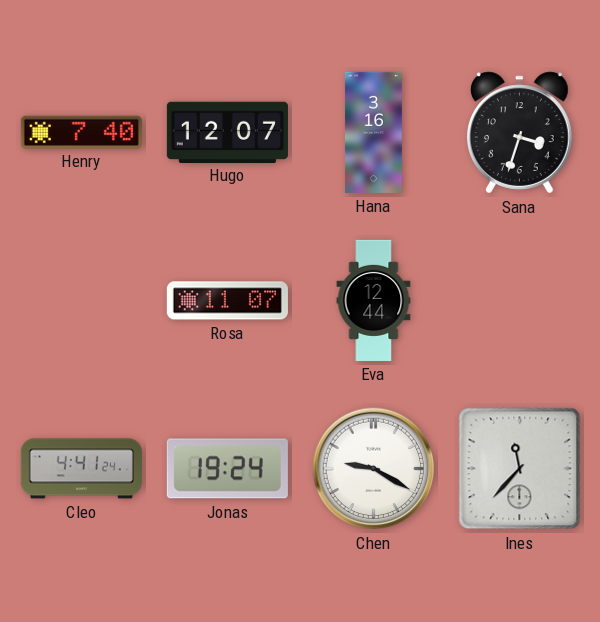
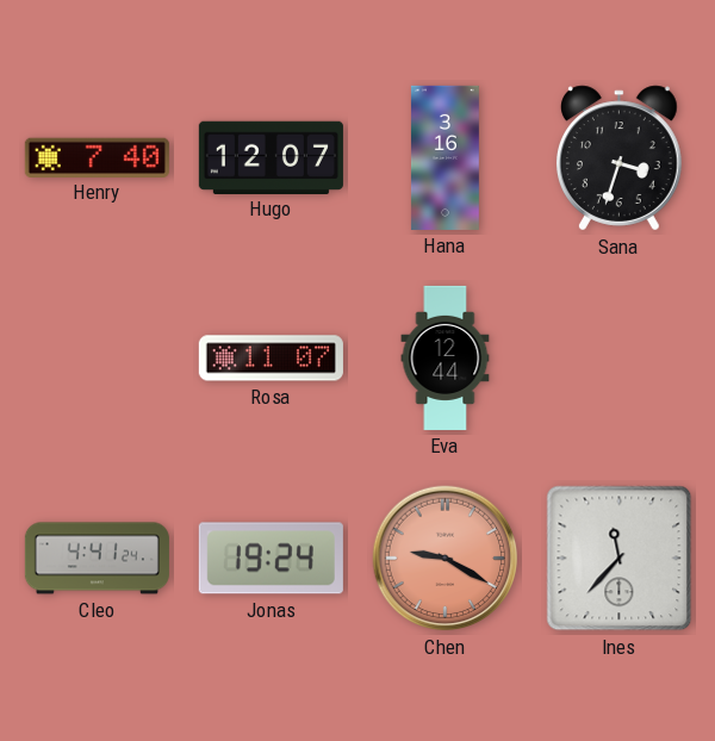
Chen dial: white -> salmon (446, 559)
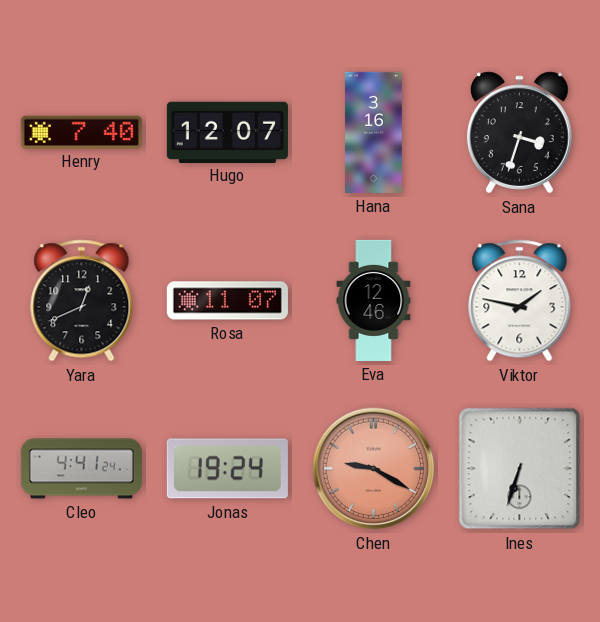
Yara: none -> 12:41 (82, 301)
Eva: 12:44 -> 12:46 (374, 300)
Viktor: none -> 1:47 (520, 301)
Ines: 11:37 -> 6:33 (520, 469)
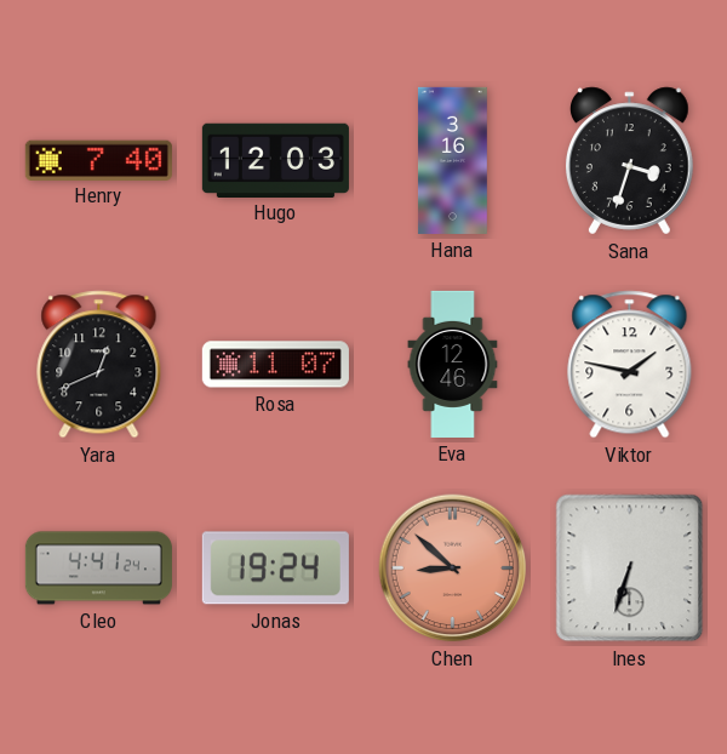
Hugo: 12:07 -> 12:03 (275, 160)
Chen: 9:20 -> 8:52 (453, 569)
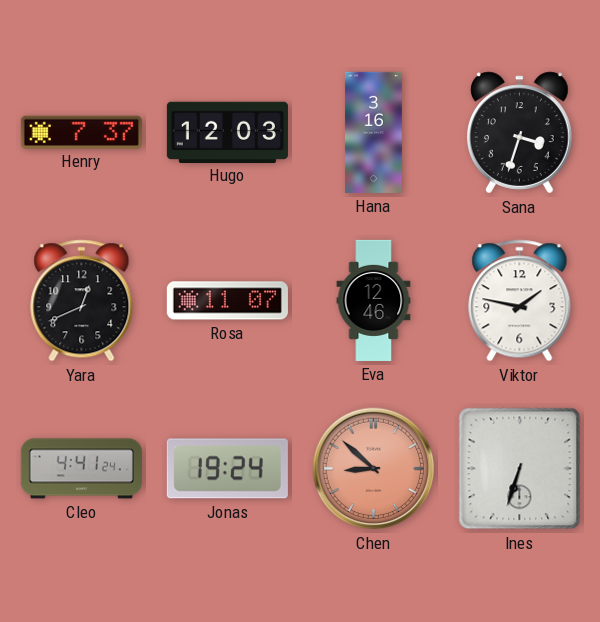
Henry: 7:40 -> 7:37 (81, 132)
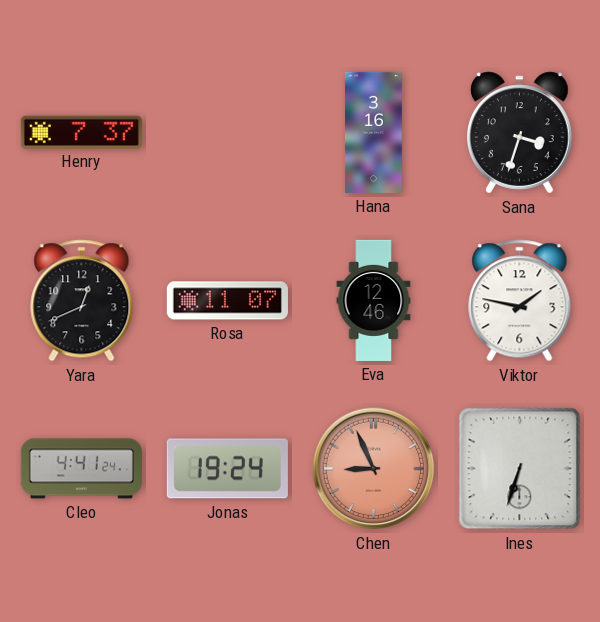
Hugo: 12:03 -> none (227, 132)
Chen: 8:52 -> 8:56 (374, 469)
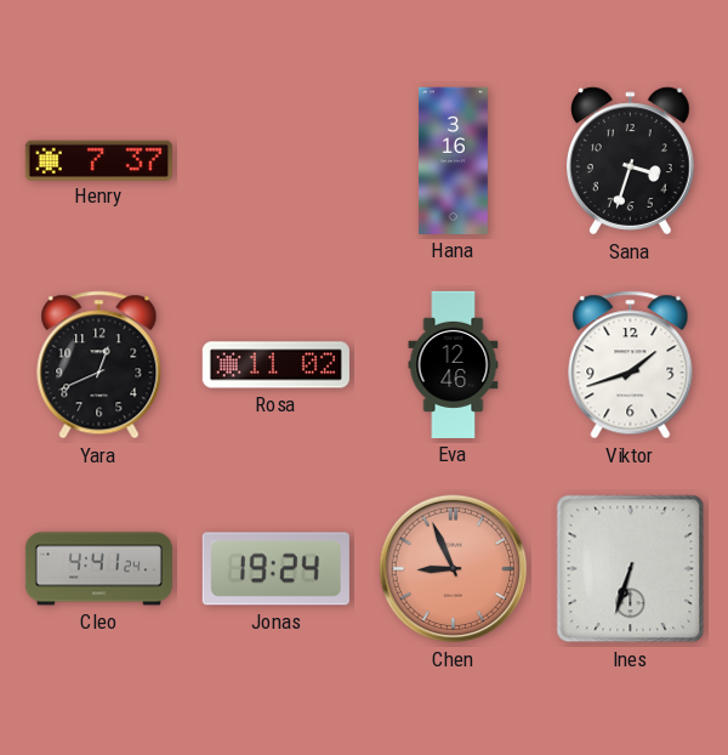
Rosa: 11:07 -> 11:02 (275, 365)
Viktor: 1:47 -> 1:42 (631, 365)
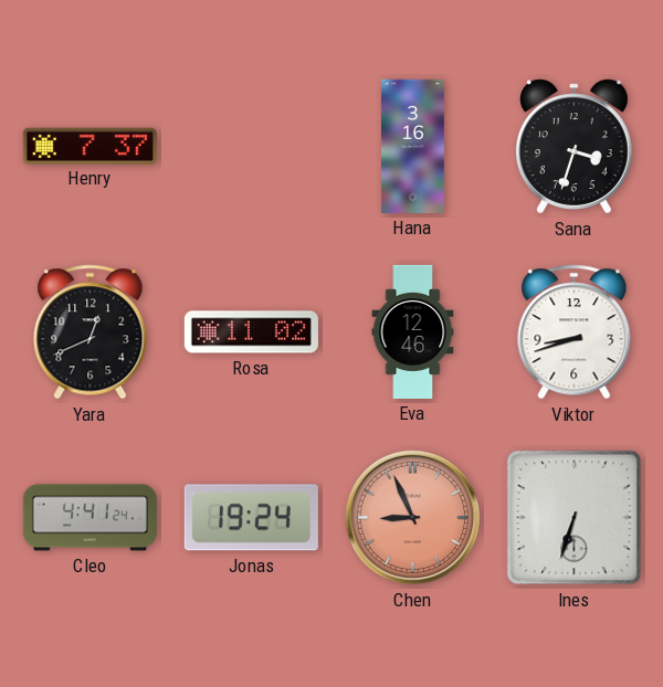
Viktor: 1:42 -> 8:42 (575, 332)
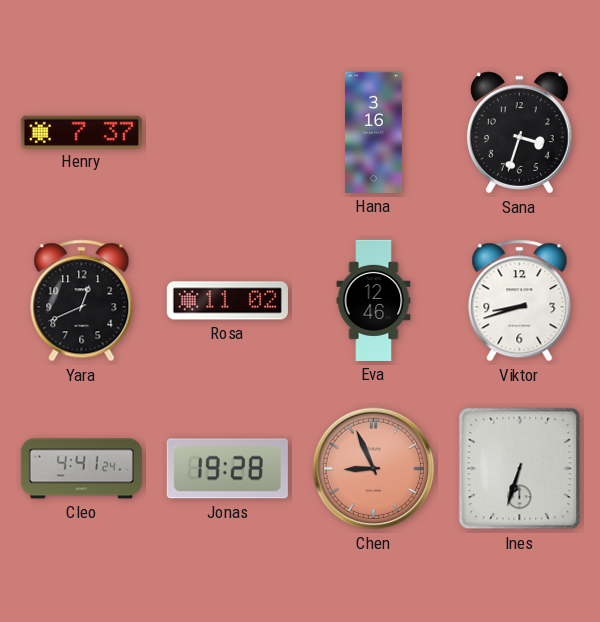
Jonas: 19:24 -> 19:28 (227, 469)
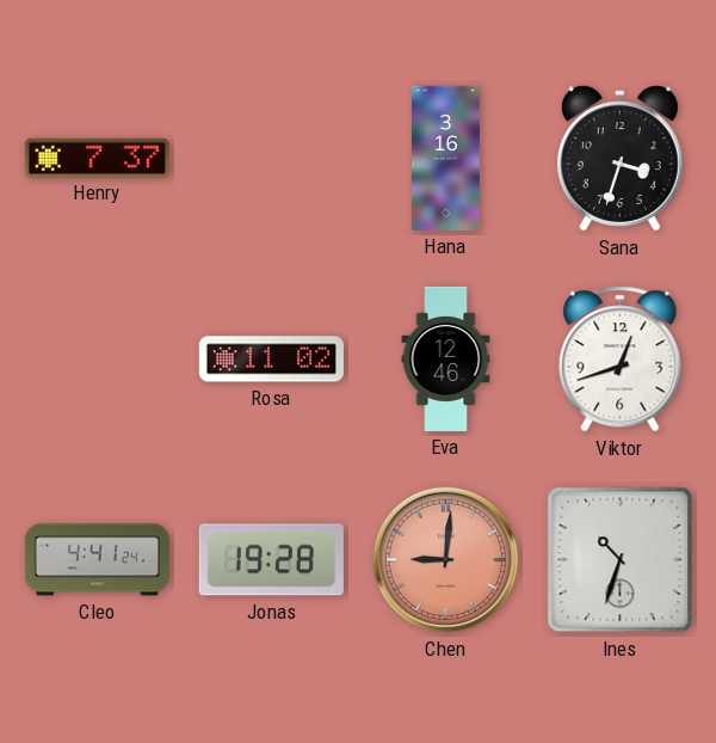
Yara: 12:41 -> none (82, 301)
Viktor: 8:42 -> 12:42 (621, 360)
Chen: 8:56 -> 9:01 (446, 560)
Ines: 6:33 -> 10:33 (621, 560)
